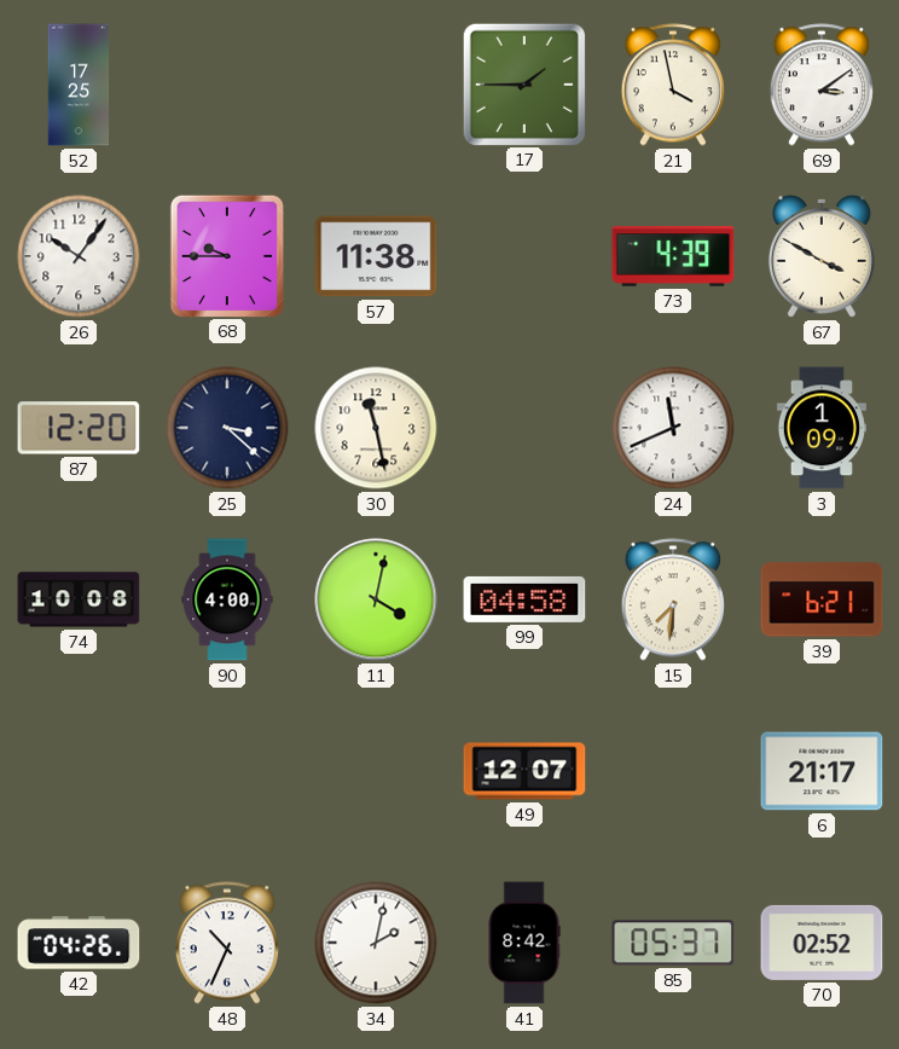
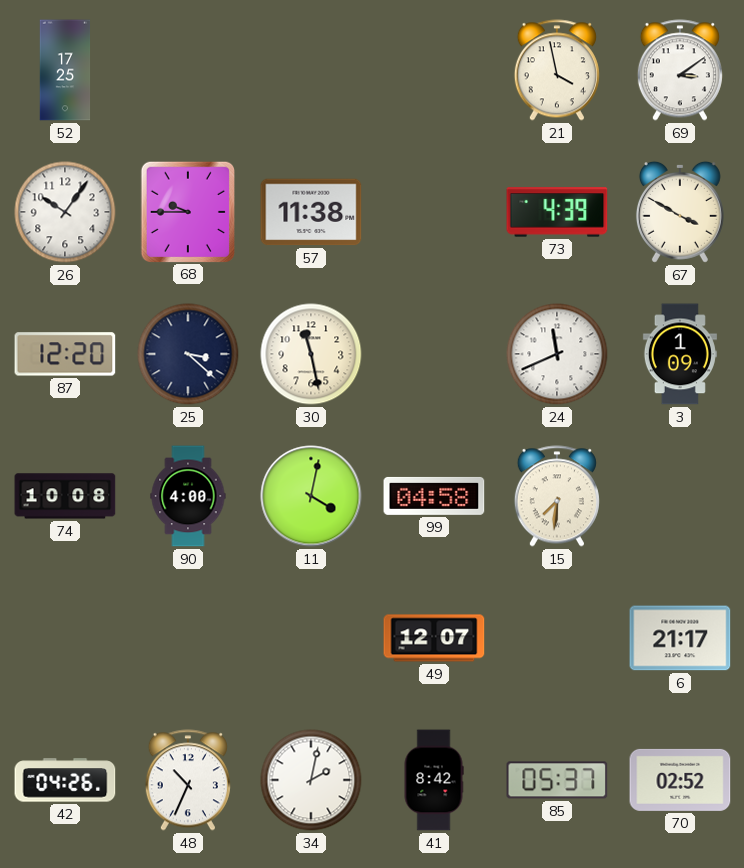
17: 1:45 -> none (523, 83)
39: 6:21 -> none (822, 599)
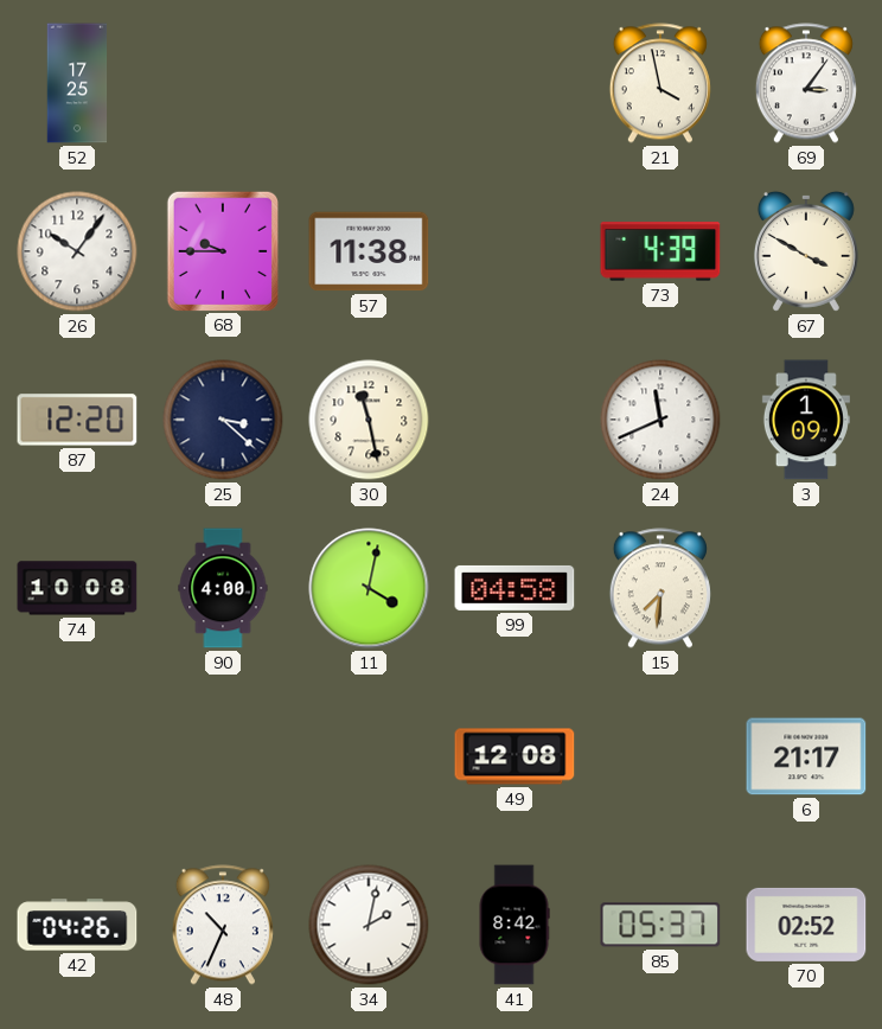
69: 3:09 -> 3:06 (806, 83)
49: 12:07 -> 12:08 (514, 756)
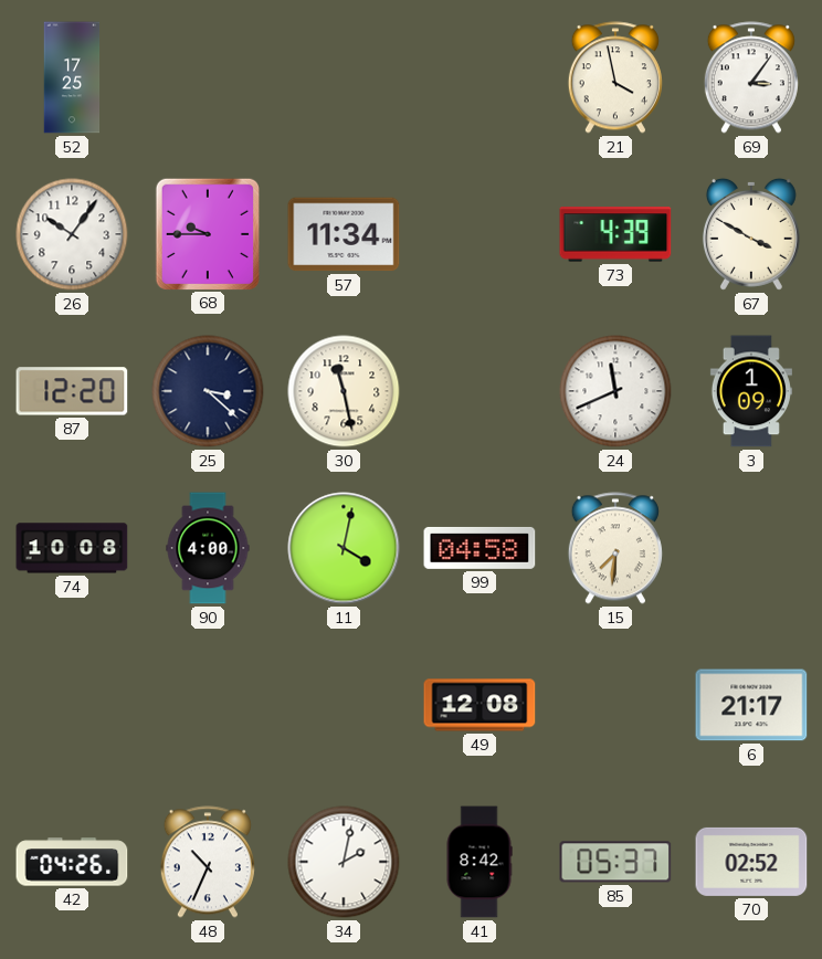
57: 11:38 -> 11:34 (344, 234)
